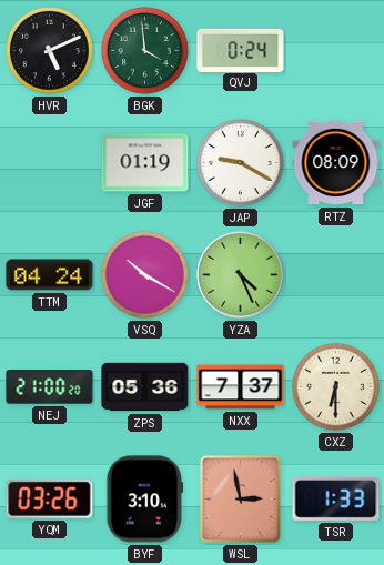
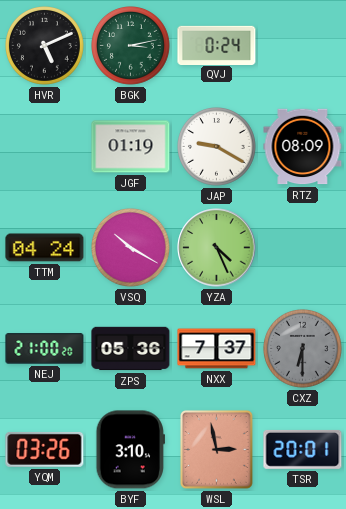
BGK: 3:59 -> 3:13 (131, 46)
CXZ dial: cream -> grey (303, 349)
TSR: 1:33 -> 20:01 (303, 449)
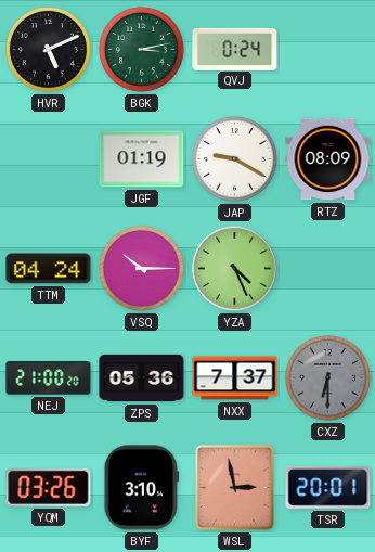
VSQ: 10:20 -> 10:15 (142, 269)
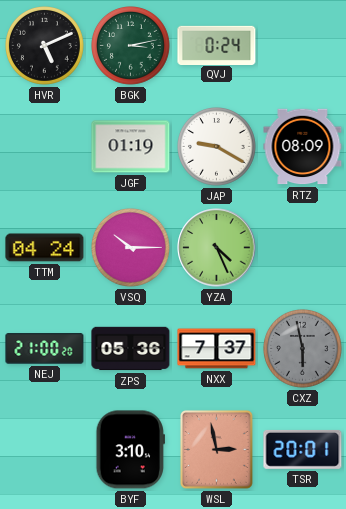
CXZ: 6:30 -> 5:58 (303, 349)
YQM: 03:26 -> none (49, 487)
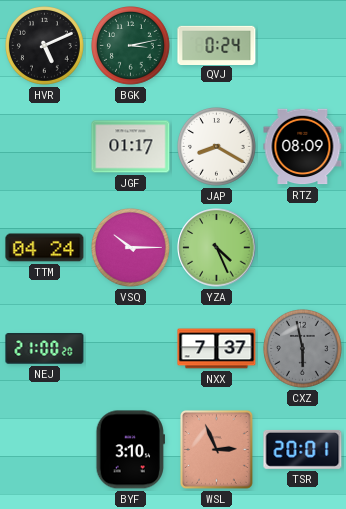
JGF: 01:19 -> 01:17 (131, 147)
JAP: 9:20 -> 8:20 (217, 147)
ZPS: 05:36 -> none (131, 349)
WSL: 2:58 -> 2:56 (216, 449)
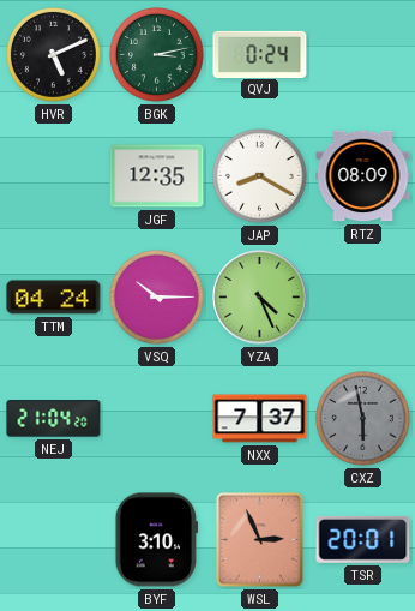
JGF: 01:17 -> 12:35 (157, 176)
NEJ: 21:00 -> 21:04 (54, 419)
